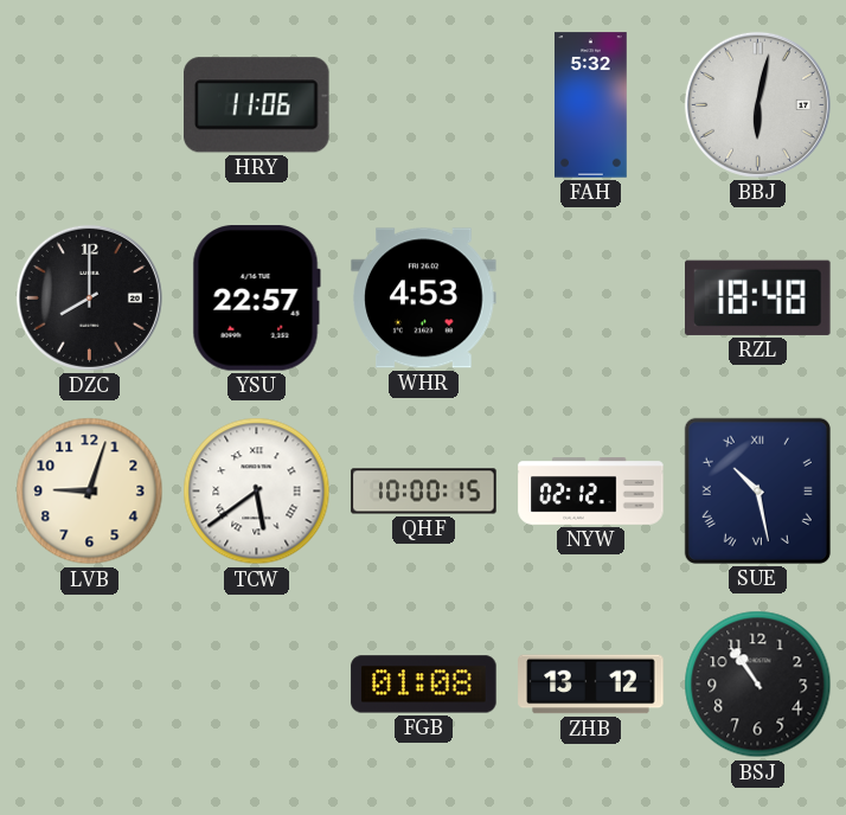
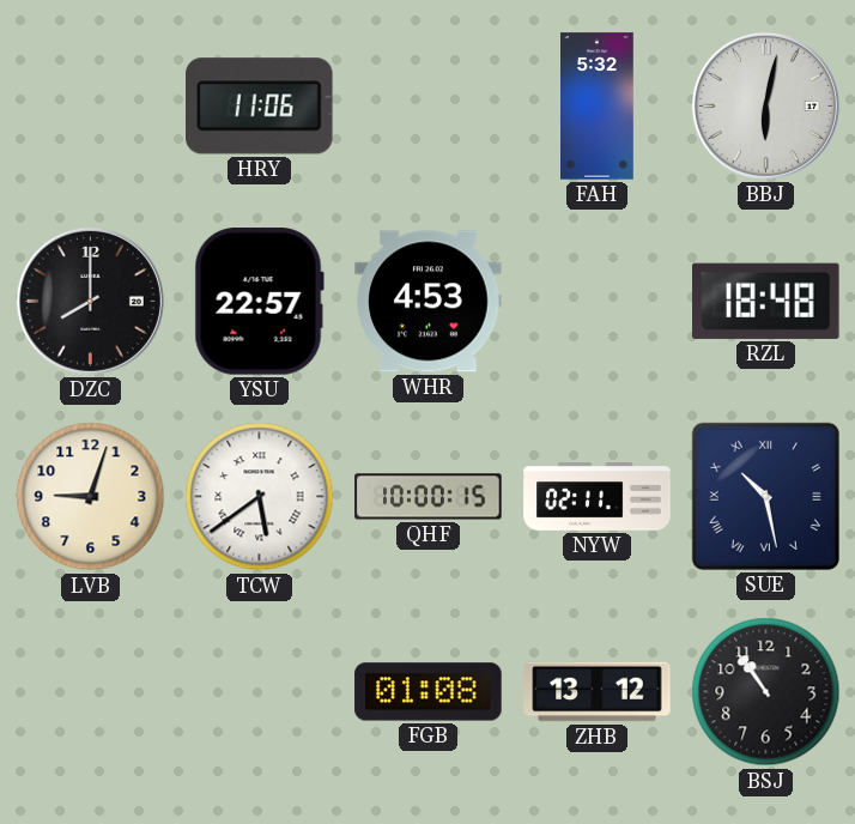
NYW: 02:12 -> 02:11 (598, 497)
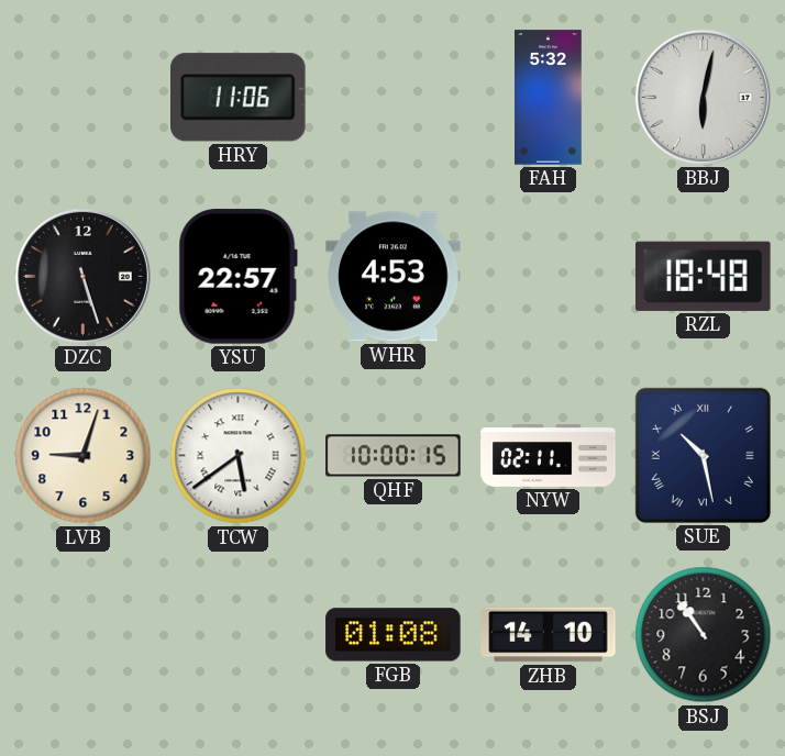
DZC: 8:00 -> 5:27 (82, 276)
ZHB: 13:12 -> 14:10 (549, 635)
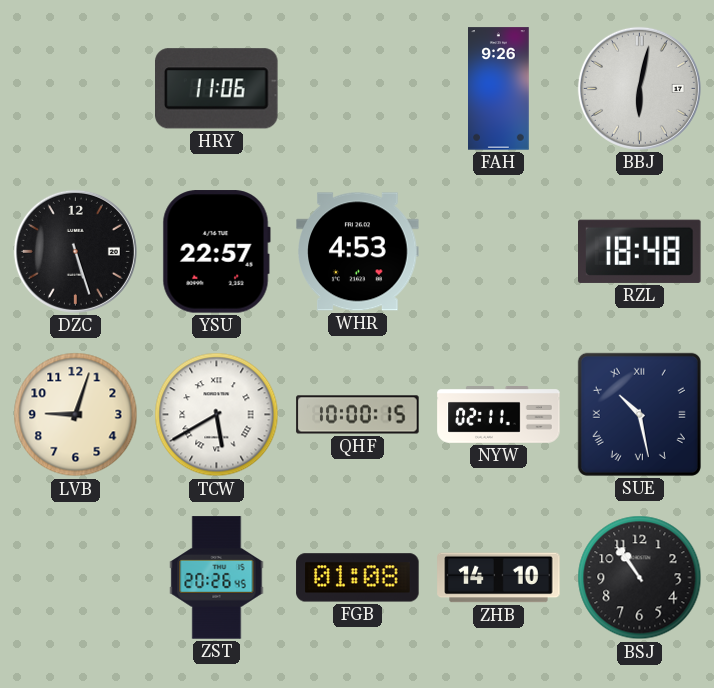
FAH: 5:32 -> 9:26 (499, 89)
TCW: 5:39 -> 5:40 (217, 415)
ZST: none -> 20:26 (217, 578)
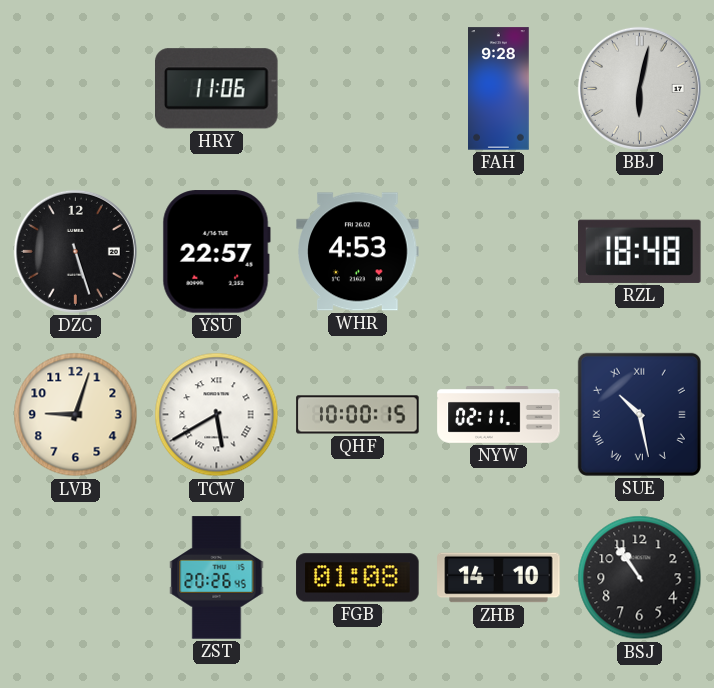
FAH: 9:26 -> 9:28 (499, 89)
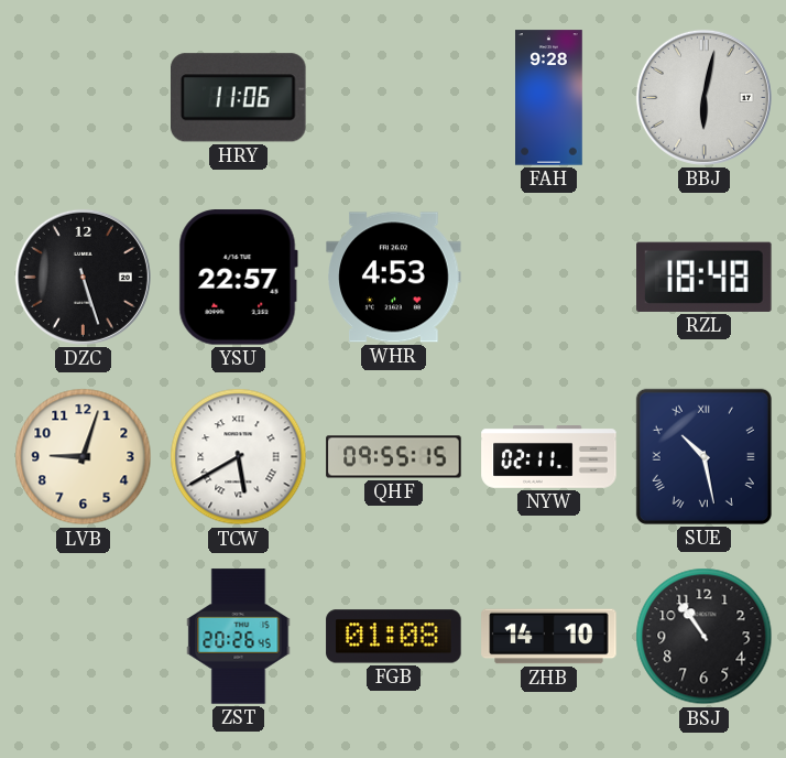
QHF: 10:00 -> 09:55 (394, 457)
